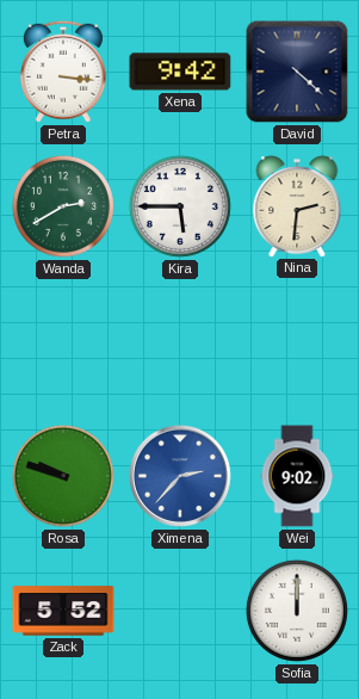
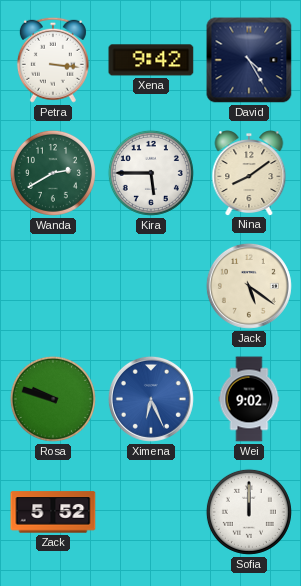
David: 4:22 -> 4:25 (249, 60)
Nina: 2:31 -> 8:09 (249, 173)
Jack: none -> 5:21 (249, 286)
Ximena: 2:37 -> 6:26 (151, 399)
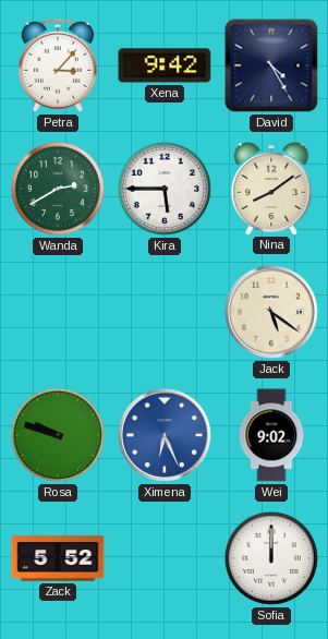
Petra: 3:16 -> 3:07 (58, 65)
